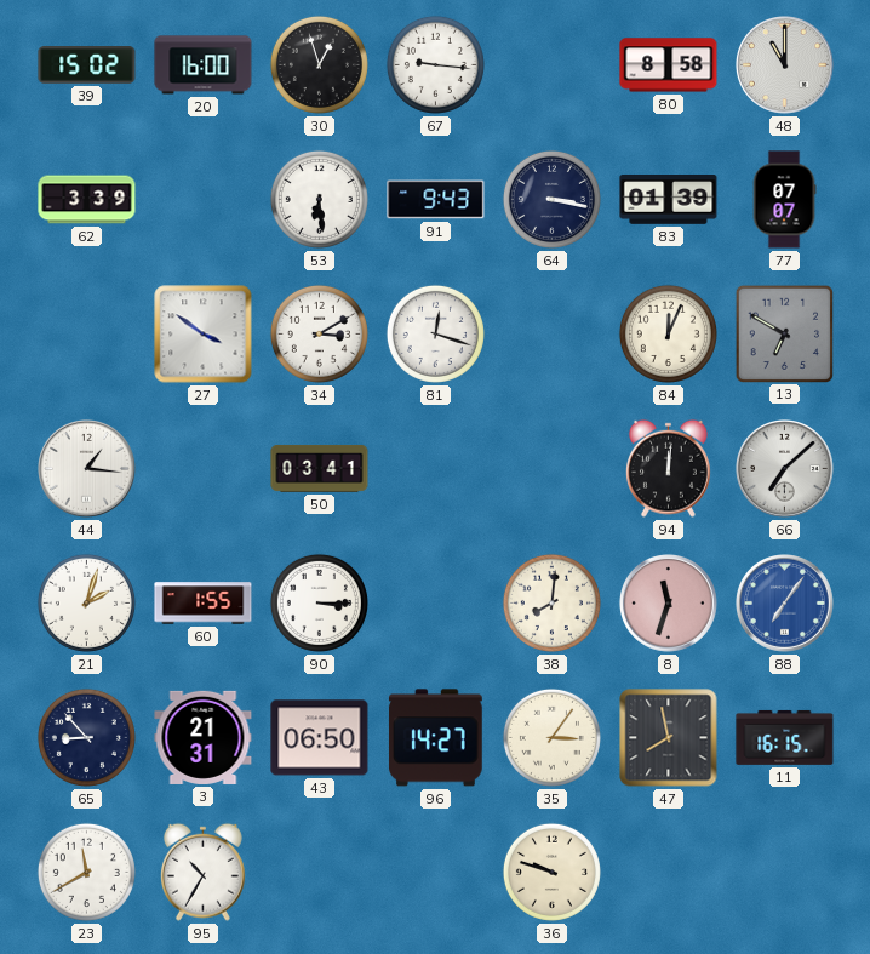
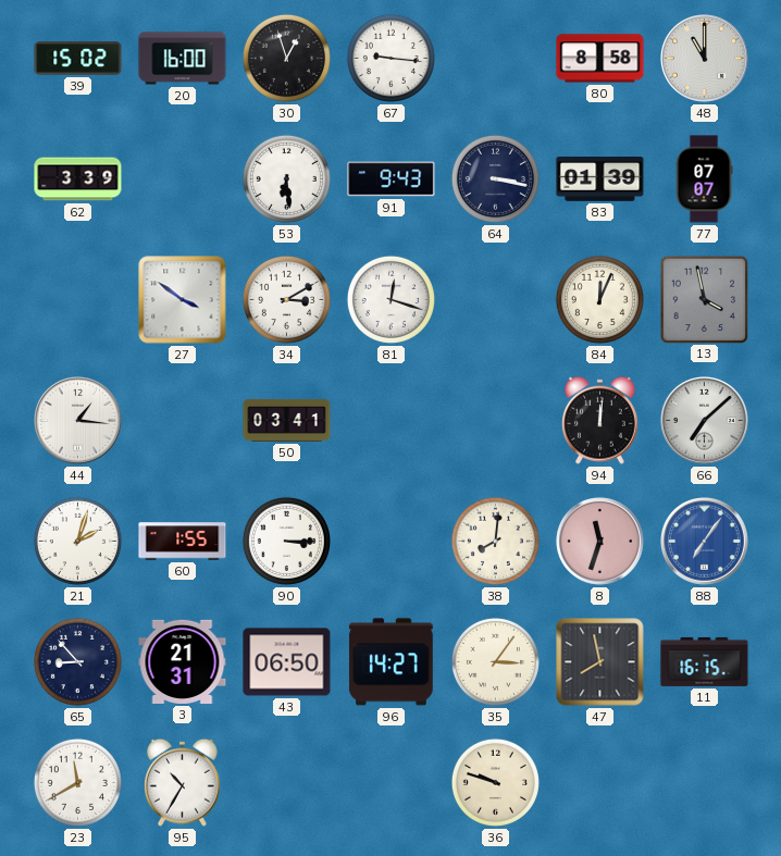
13: 6:50 -> 3:58 (704, 299)
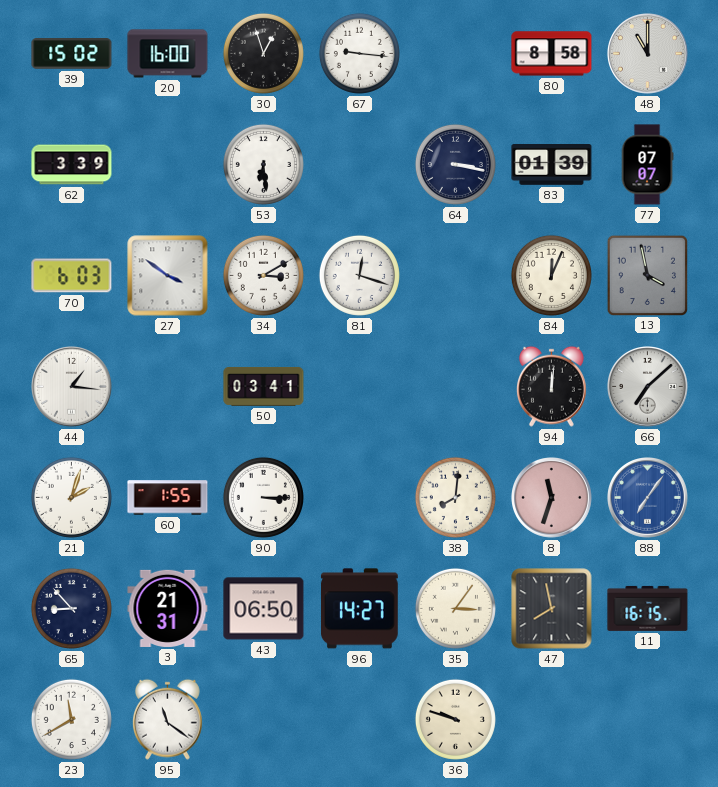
91: 9:43 -> none (392, 179)
70: none -> 6:03 (72, 276)
95: 10:35 -> 11:21 (167, 719)
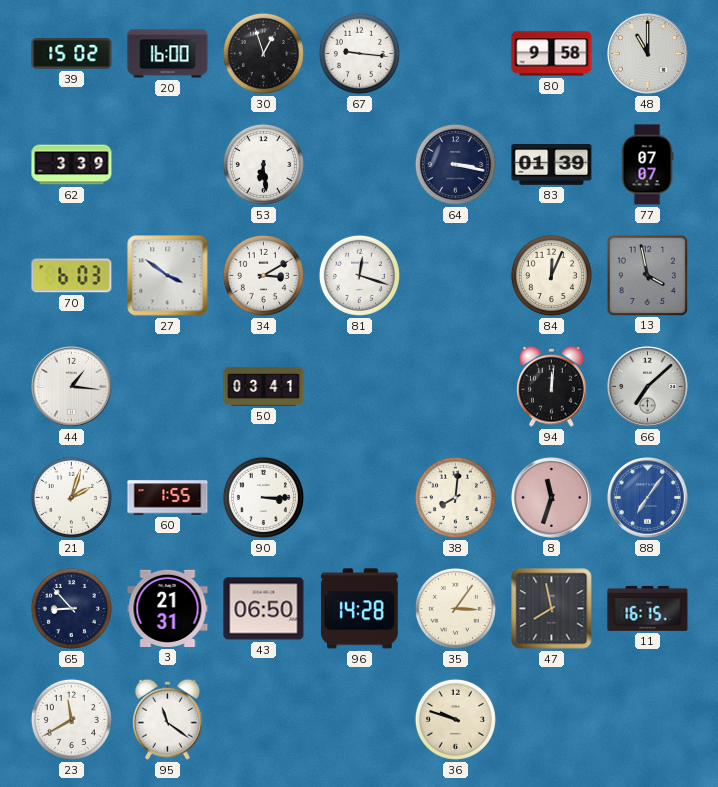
80: 8:58 -> 9:58 (552, 54)
96: 14:27 -> 14:28 (359, 609)
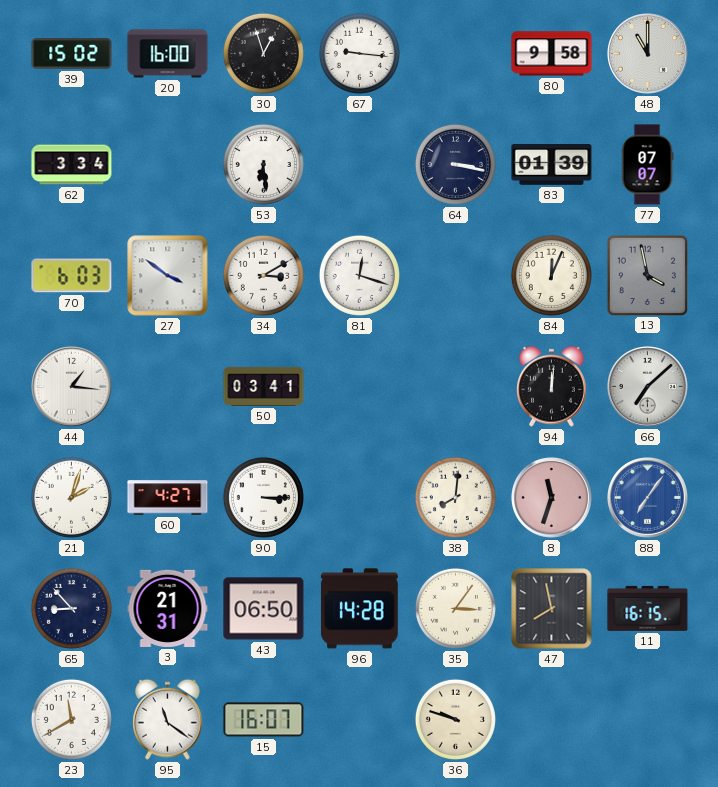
62: 3:39 -> 3:34 (72, 165)
60: 1:55 -> 4:27 (168, 498)
15: none -> 16:07 (264, 720)
